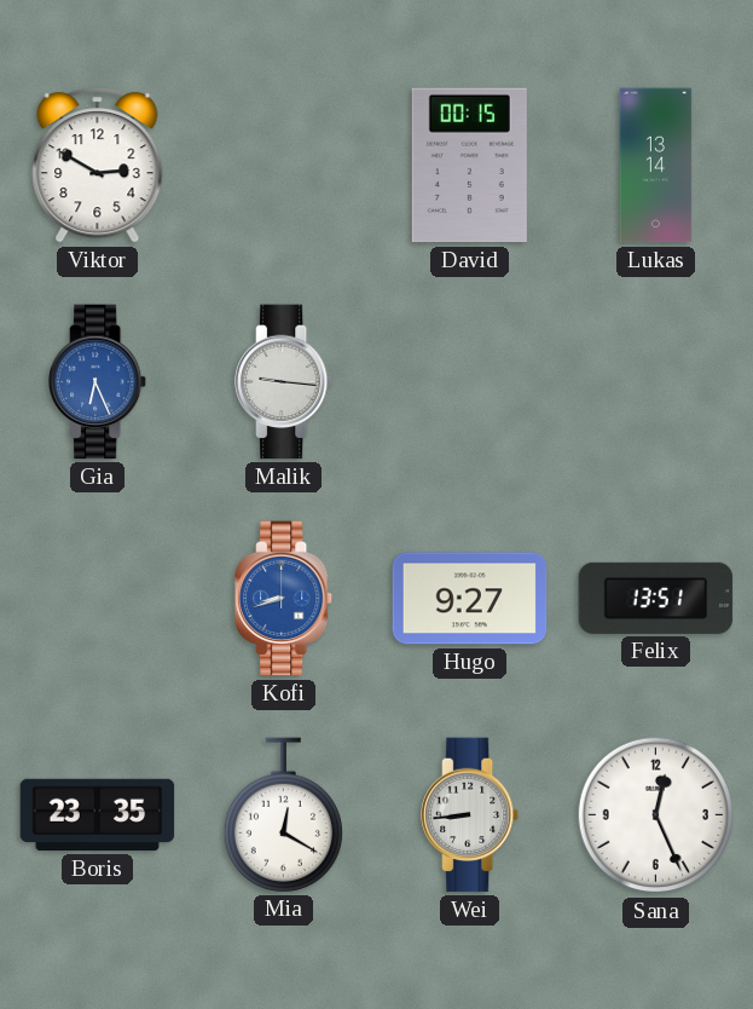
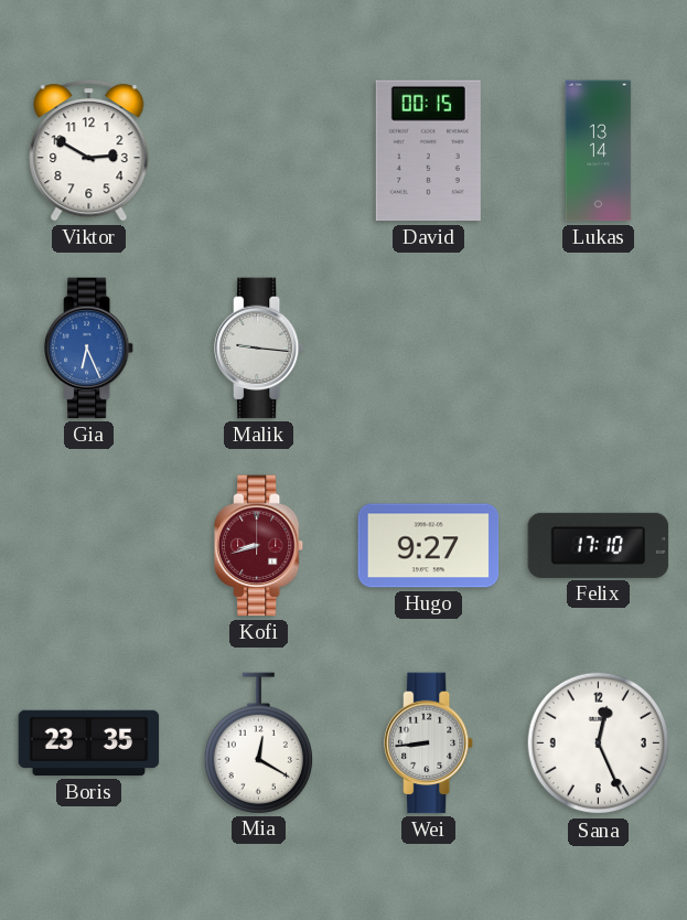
Kofi dial: blue -> burgundy (260, 546)
Felix: 13:51 -> 17:10 (599, 545)
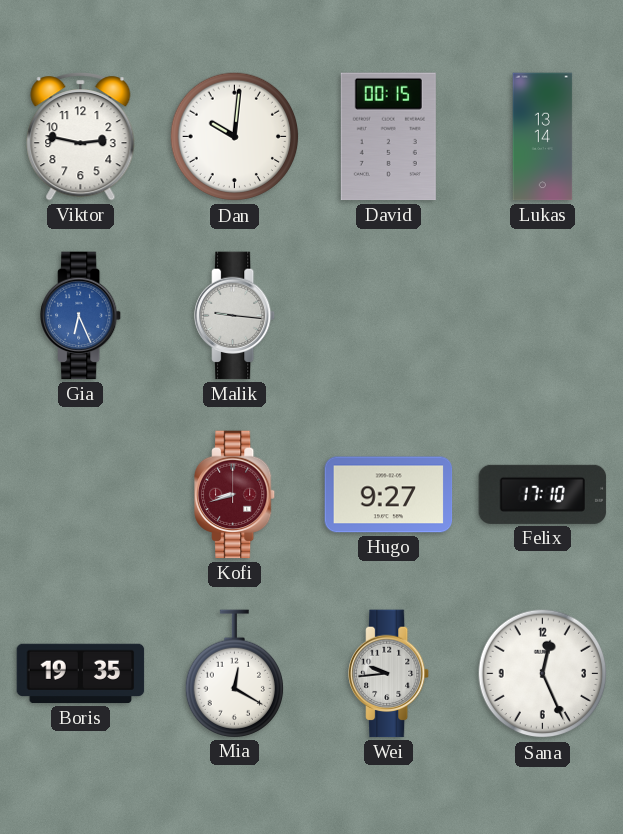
Viktor: 2:50 -> 2:47 (81, 137)
Dan: none -> 10:01 (235, 137)
Boris: 23:35 -> 19:35 (81, 674)
Wei: 8:44 -> 9:44 (390, 674)
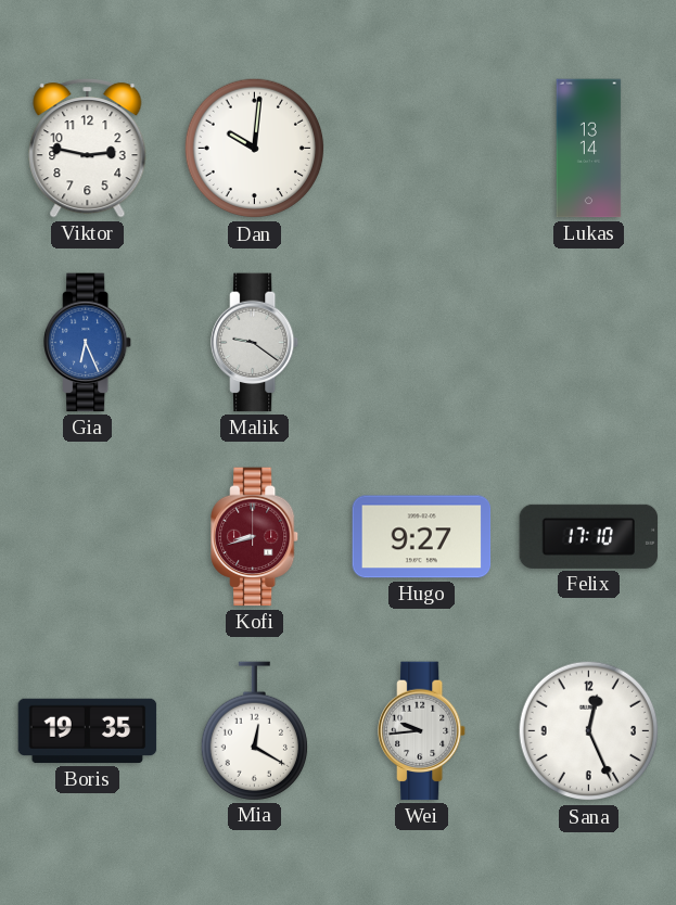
David: 00:15 -> none (388, 137)
Malik: 9:16 -> 9:21 (256, 343)
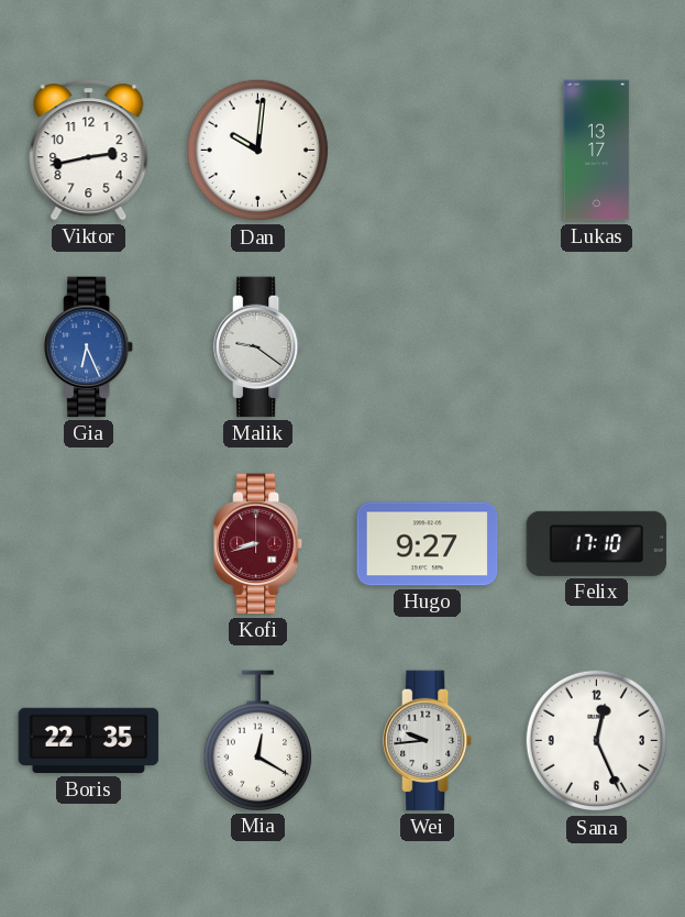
Viktor: 2:47 -> 2:43 (89, 151)
Lukas: 13:14 -> 13:17 (597, 151)
Boris: 19:35 -> 22:35 (89, 741)
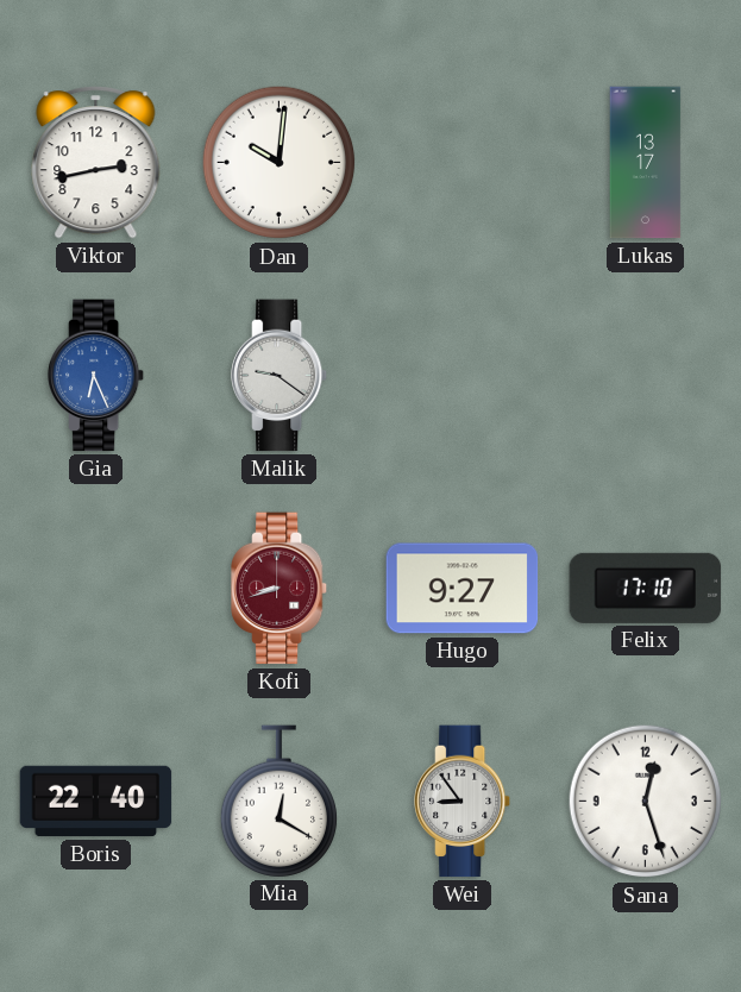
Boris: 22:35 -> 22:40 (96, 802)
Wei: 9:44 -> 8:54 (464, 802)
Sana: 12:26 -> 12:27 (646, 802)
